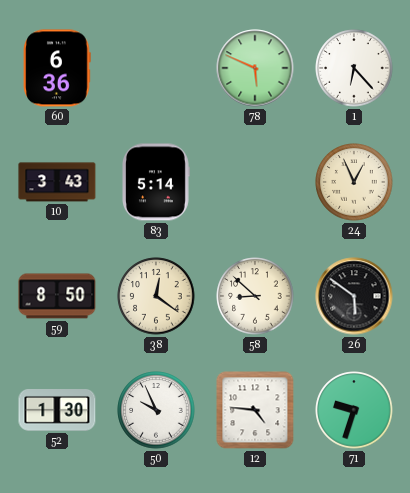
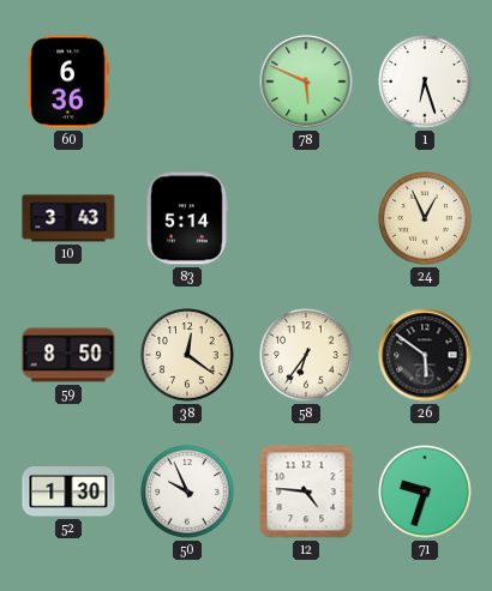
1: 6:23 -> 6:27 (425, 82)
58: 8:52 -> 6:36 (306, 355)
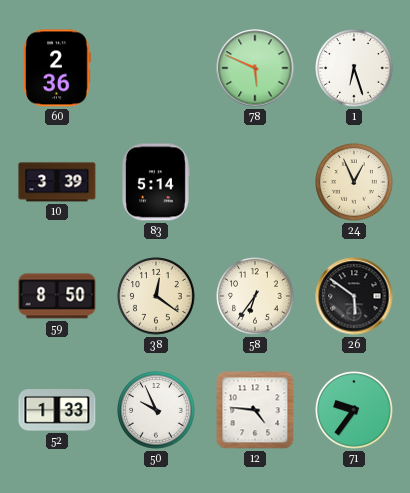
60: 6:36 -> 2:36 (57, 68)
10: 3:43 -> 3:39 (57, 182)
52: 1:30 -> 1:33 (57, 410)
71: 9:33 -> 9:36 (354, 410)
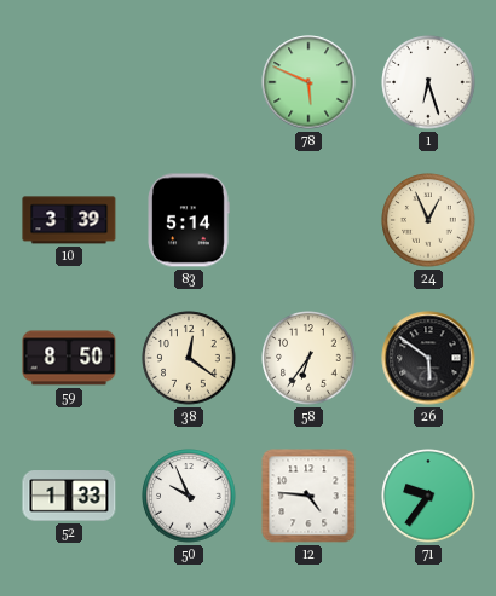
60: 2:36 -> none (57, 68)
